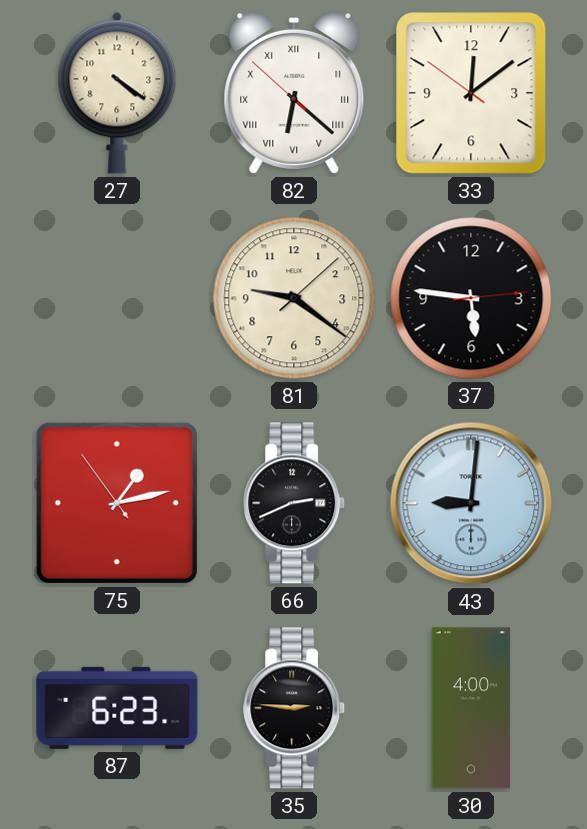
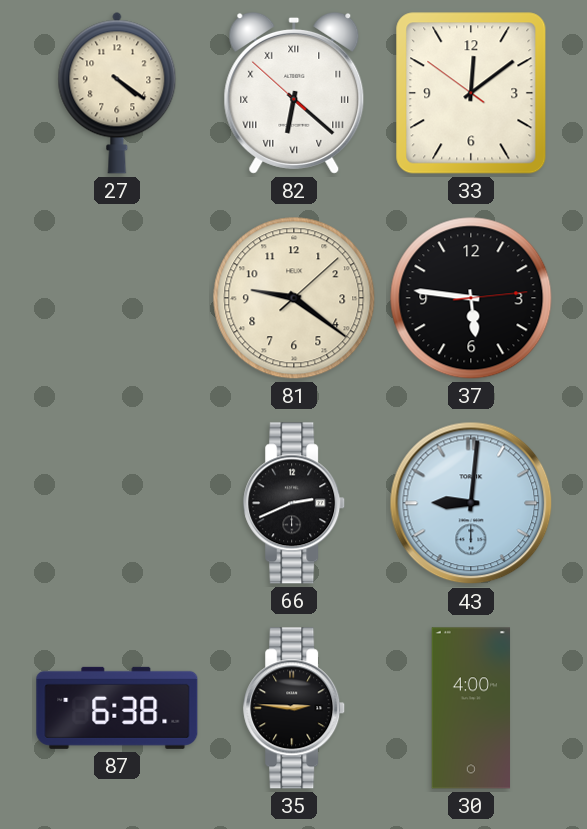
75: 1:12 -> none (117, 503)
87: 6:23 -> 6:38 (117, 708)
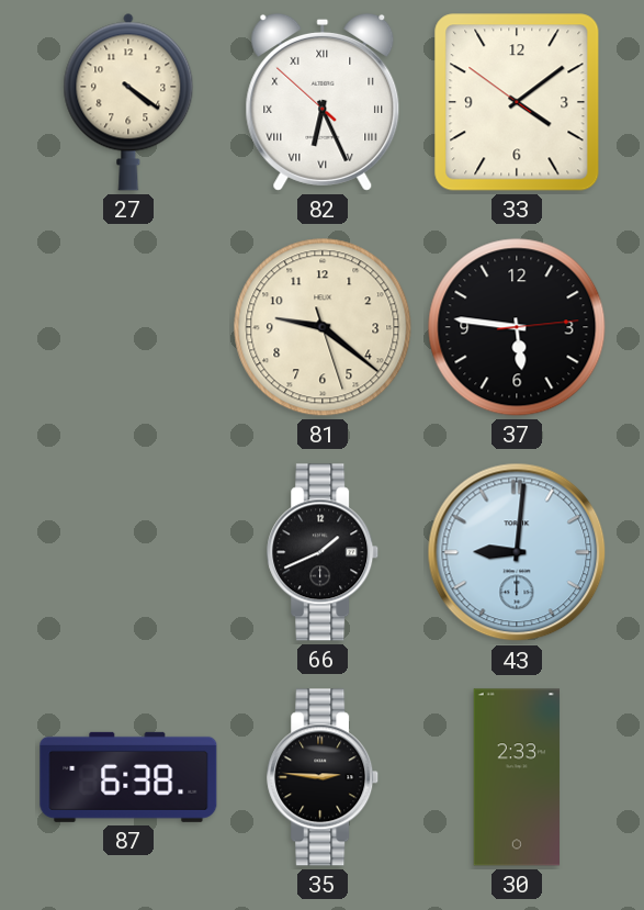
82: 6:21 -> 6:25 (323, 102)
33: 12:08 -> 4:08 (517, 102)
81: 9:21:08 -> 9:21:27 (323, 327)
66: 2:41 -> 1:41 (324, 552)
30: 4:00 -> 2:33 (517, 777)
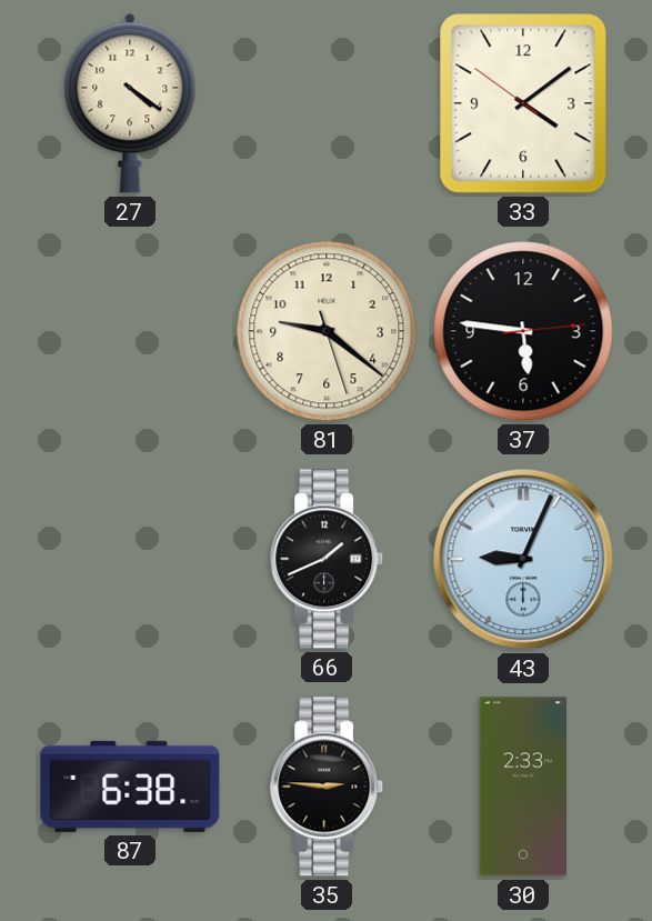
82: 6:25 -> none (323, 102)
43: 9:01 -> 9:04 (523, 559)
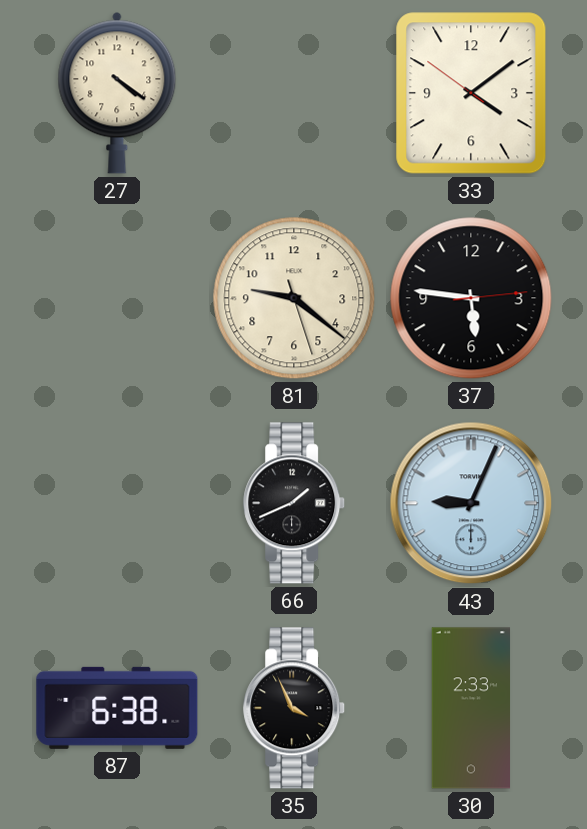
35: 2:46 -> 3:56 (295, 708)
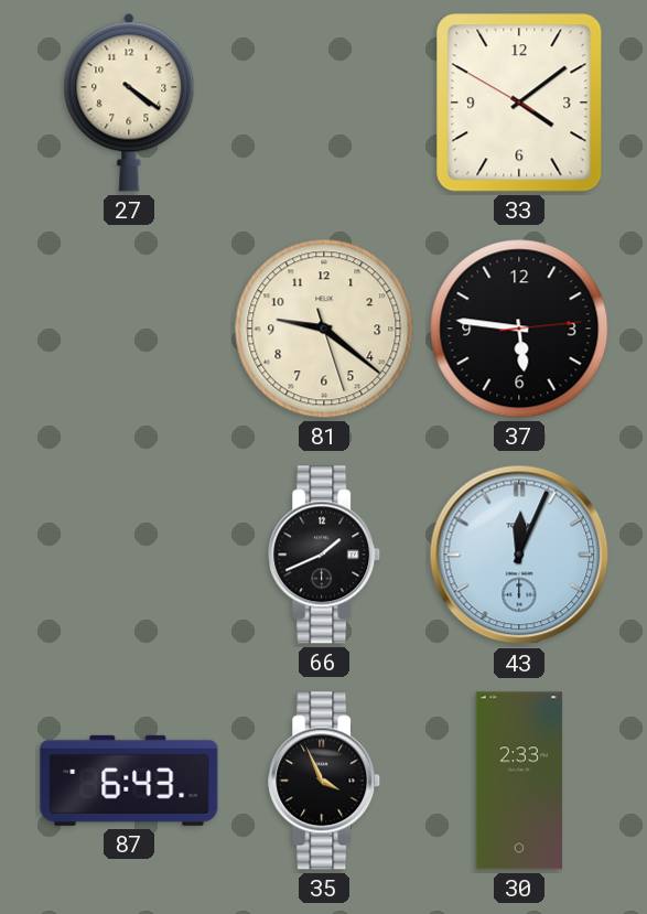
33: 4:08:51 -> 4:08:50 (519, 103)
43: 9:04 -> 12:04 (519, 555)
87: 6:38 -> 6:43 (129, 781)
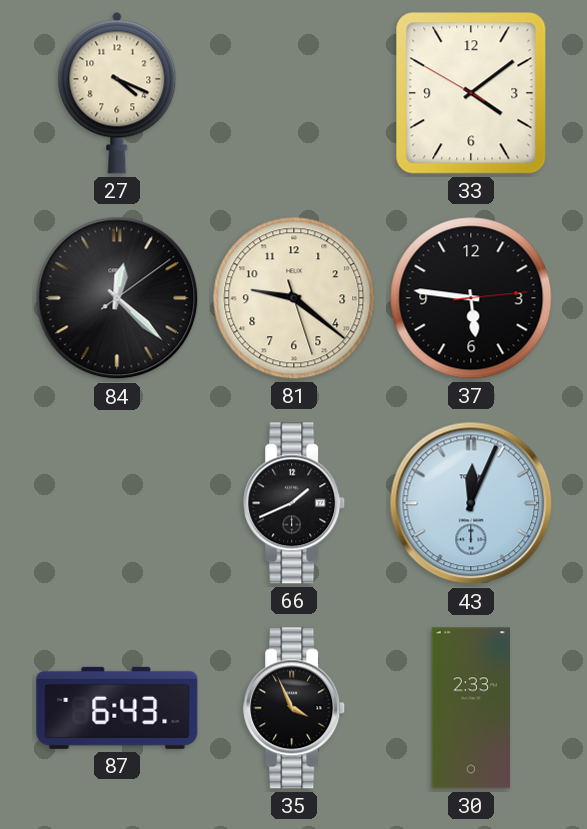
27: 4:21 -> 4:19 (117, 93)
84: none -> 12:22 (117, 298)
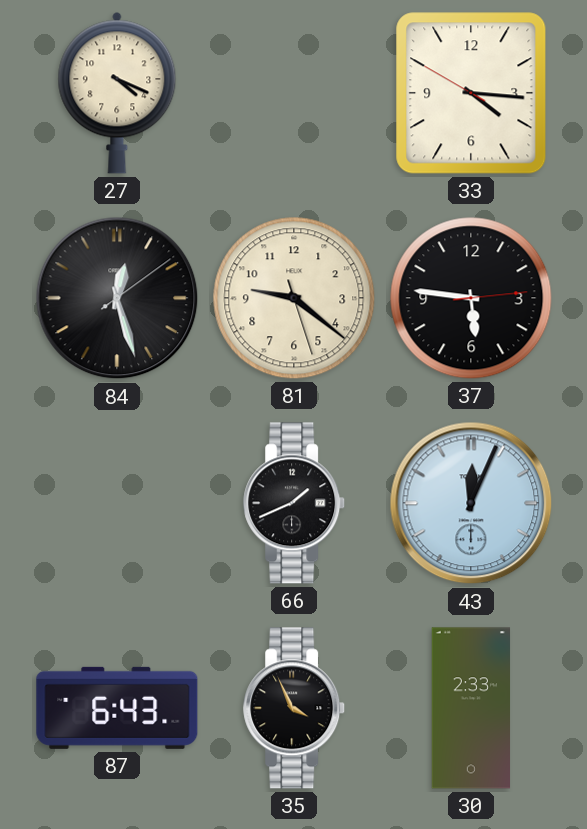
33: 4:08 -> 4:15 (471, 93)
84: 12:22 -> 12:27 (117, 298)
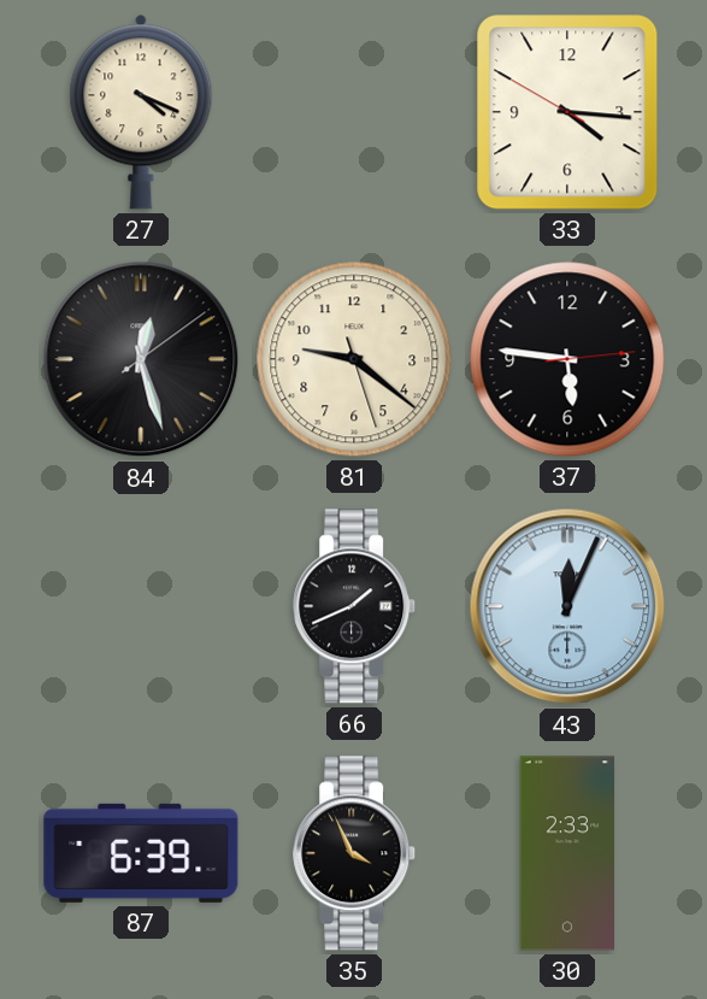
87: 6:43 -> 6:39 (141, 853)
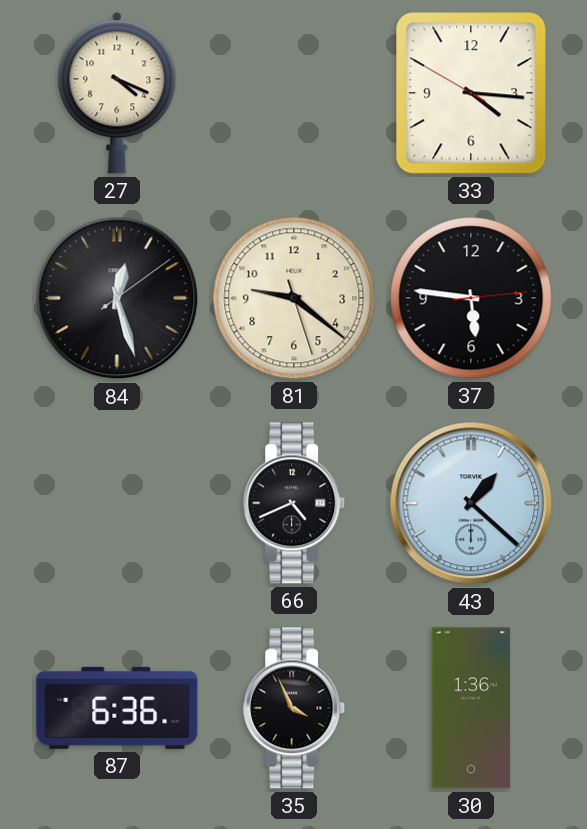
66: 1:41 -> 4:41 (295, 503)
43: 12:04 -> 1:22 (471, 503)
87: 6:39 -> 6:36 (117, 708)
30: 2:33 -> 1:36 (471, 708)
